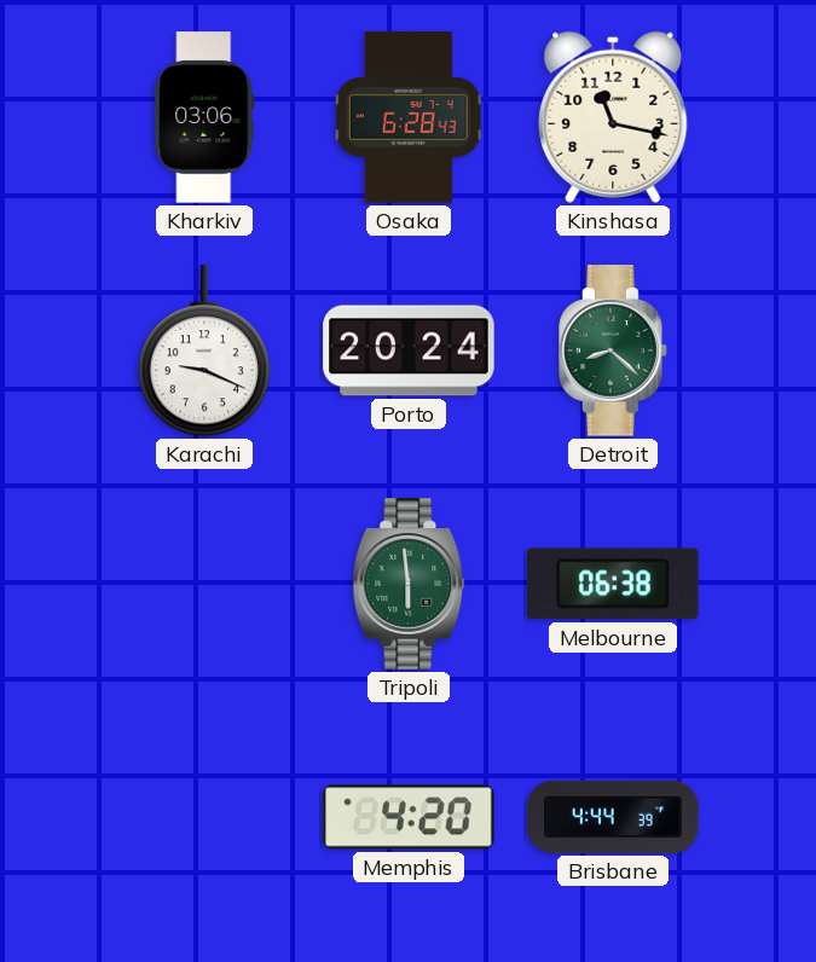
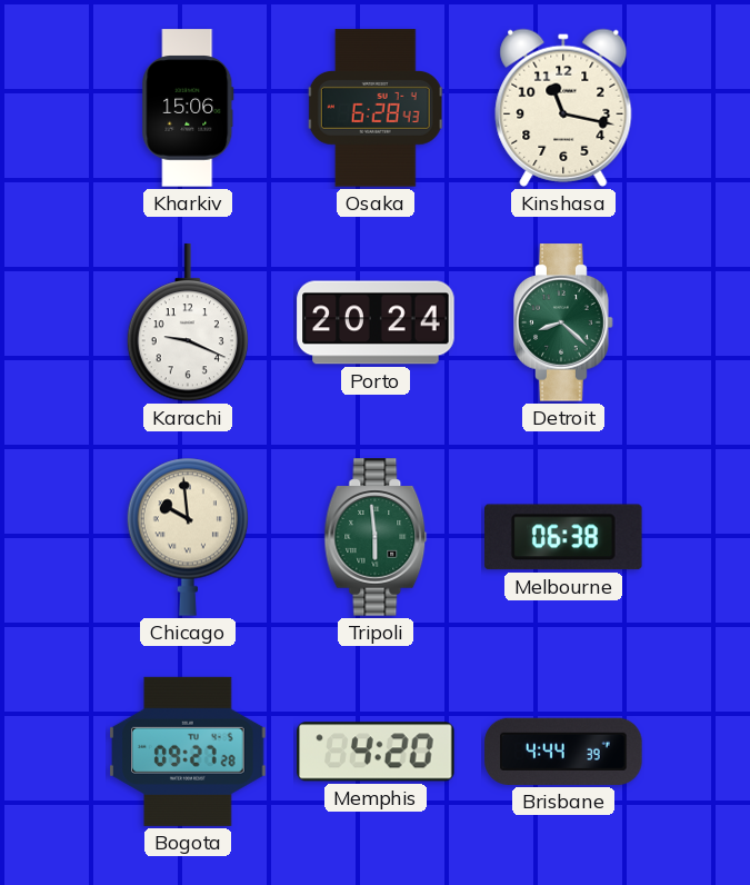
Kharkiv: 03:06 -> 15:06 (188, 108)
Chicago: none -> 9:59 (187, 537)
Bogota: none -> 09:27 (188, 752)
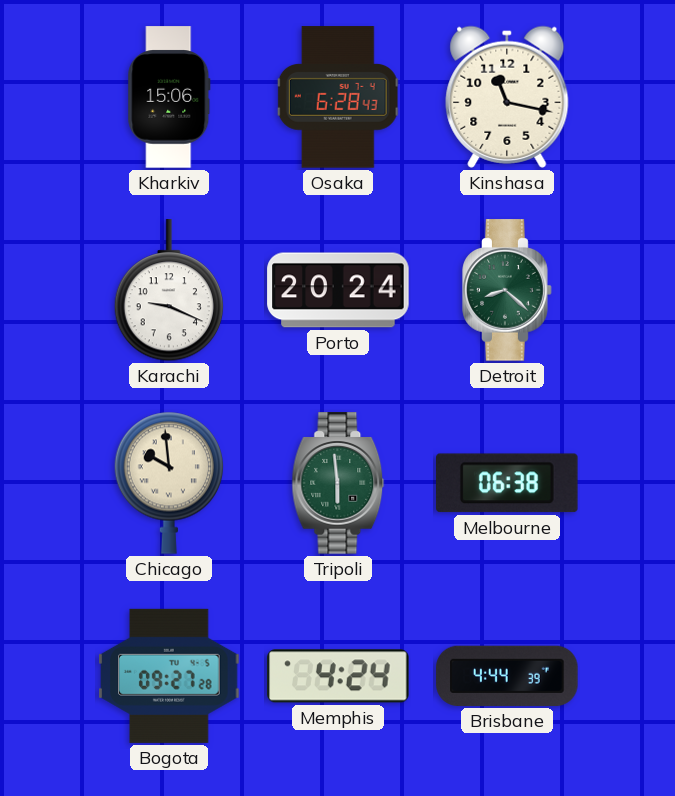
Memphis: 4:20 -> 4:24 (338, 676)
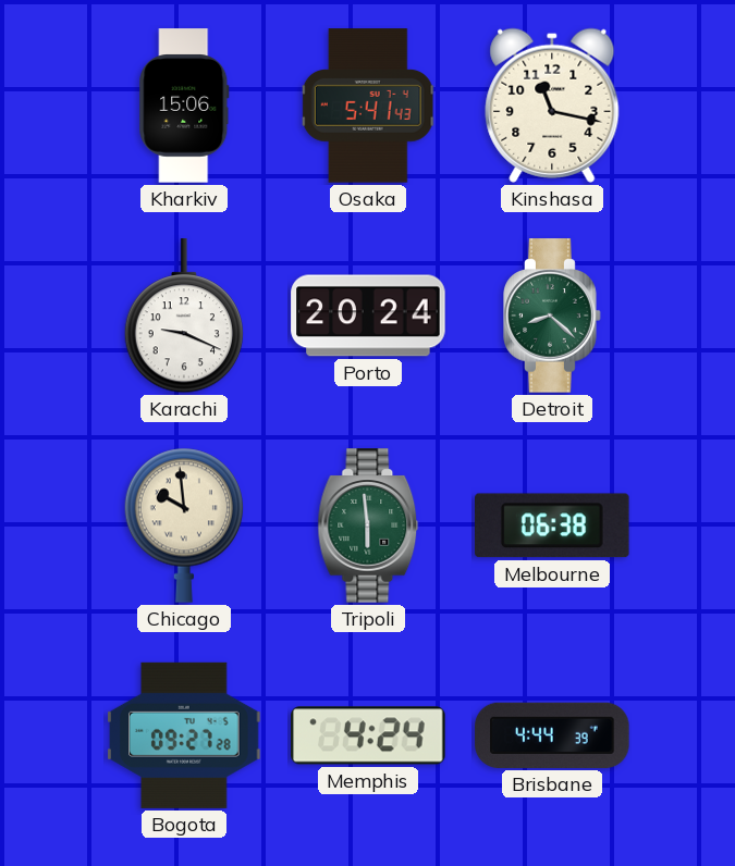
Osaka: 6:28 -> 5:41 (368, 106)
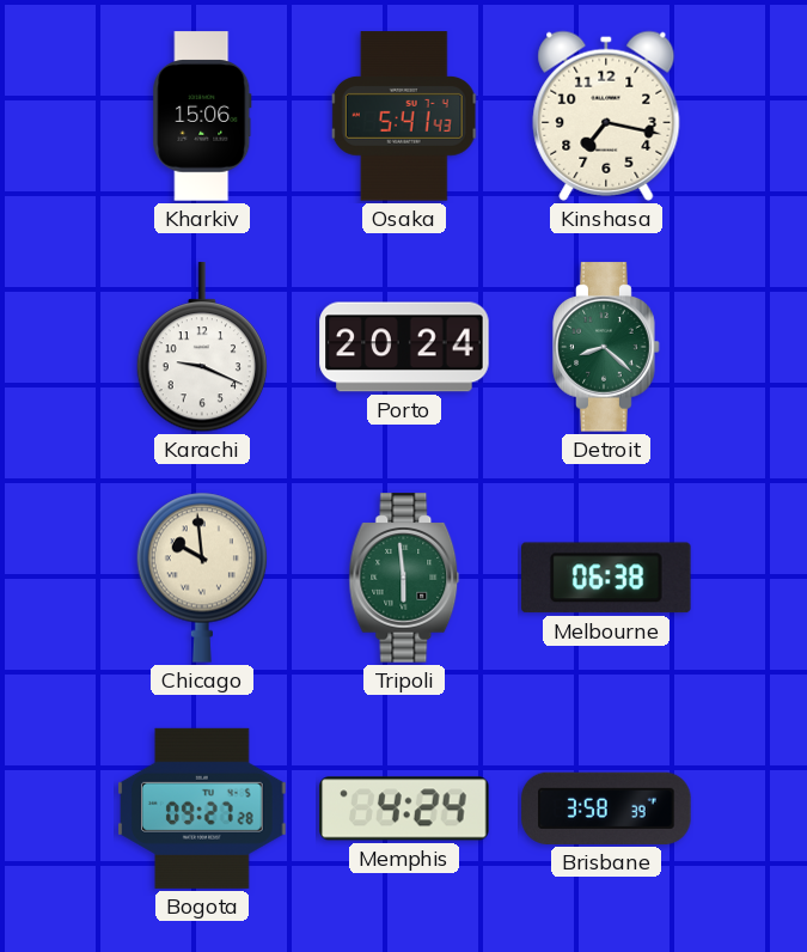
Kinshasa: 11:17 -> 7:17 (606, 116)
Brisbane: 4:44 -> 3:58 (606, 808)
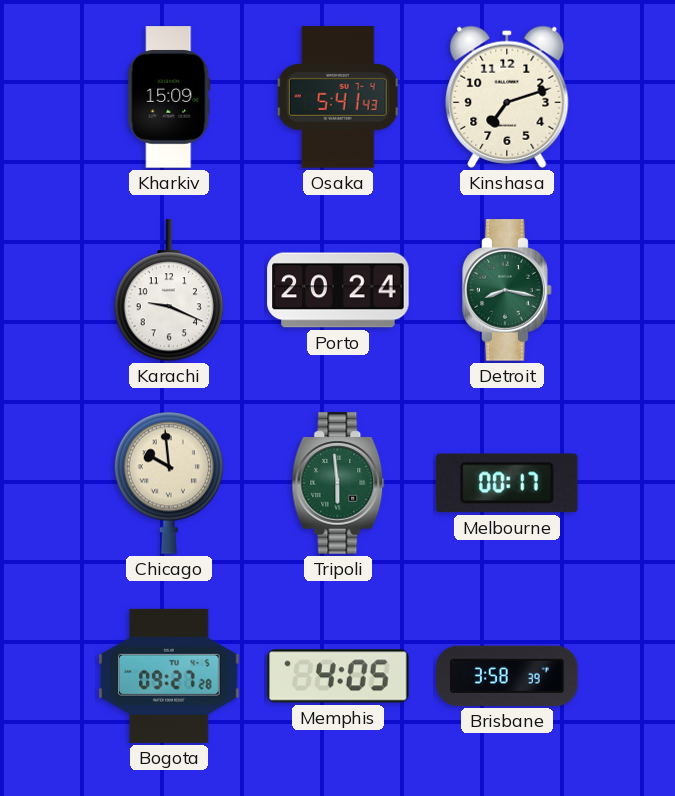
Kharkiv: 15:06 -> 15:09 (169, 97)
Kinshasa: 7:17 -> 7:12 (507, 97)
Detroit: 8:22 -> 8:17 (507, 290)
Melbourne: 06:38 -> 00:17 (508, 483)
Memphis: 4:24 -> 4:05 (338, 676)
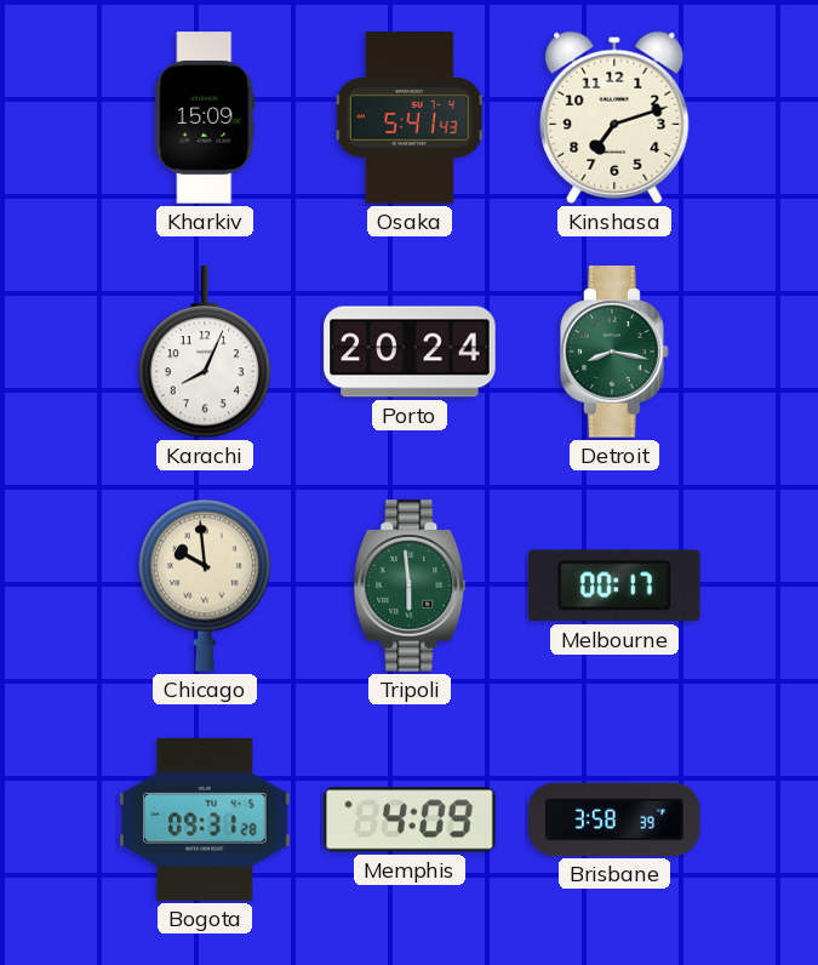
Karachi: 9:19 -> 8:04 (204, 353)
Bogota: 09:27 -> 09:31 (205, 820)
Memphis: 4:05 -> 4:09 (410, 820)
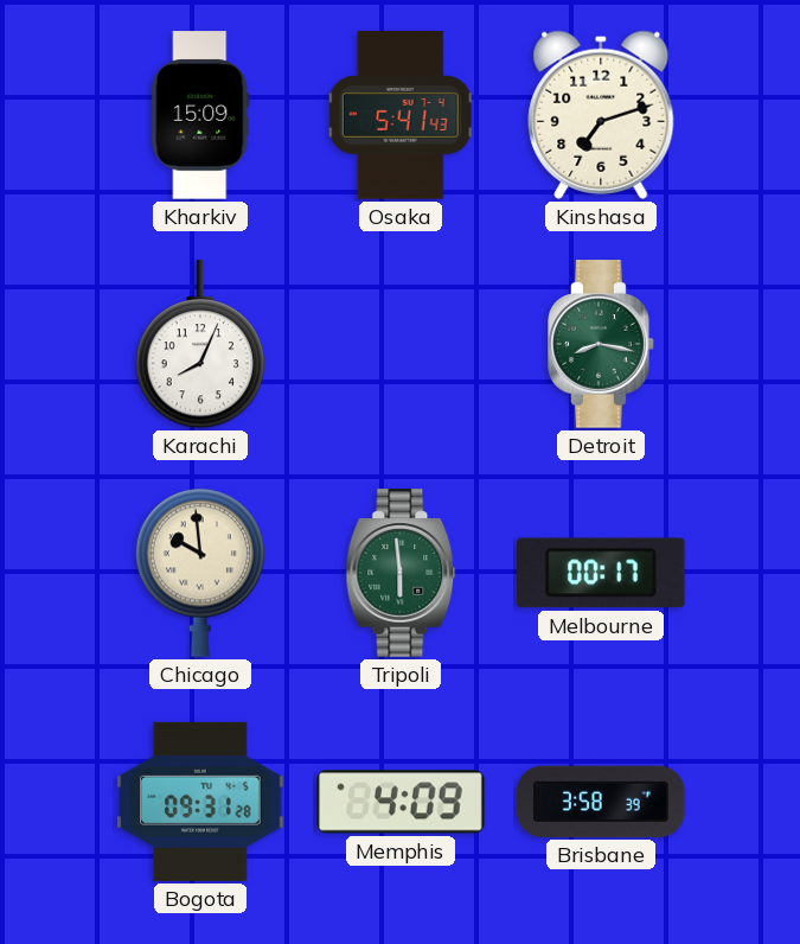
Porto: 20:24 -> none (410, 352)
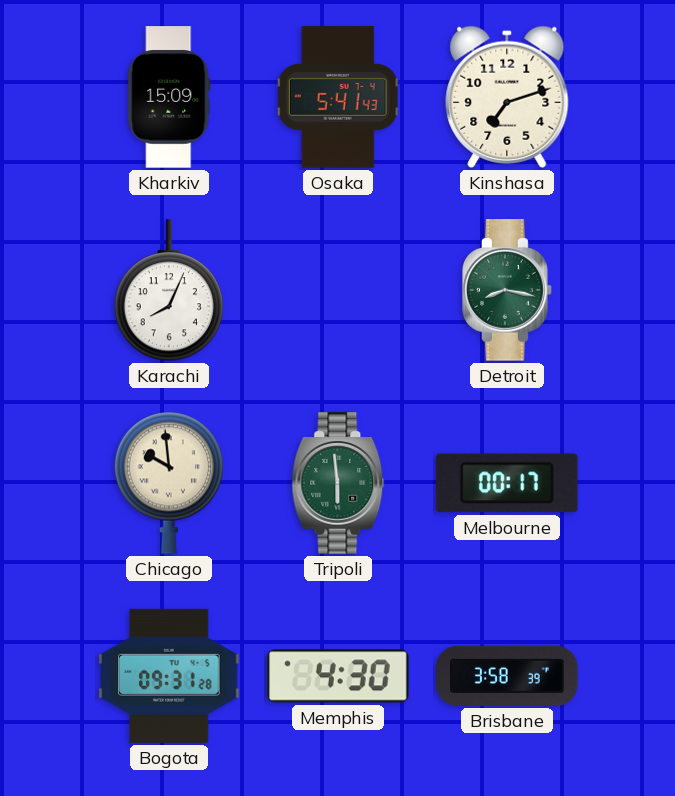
Memphis: 4:09 -> 4:30 (338, 676)
